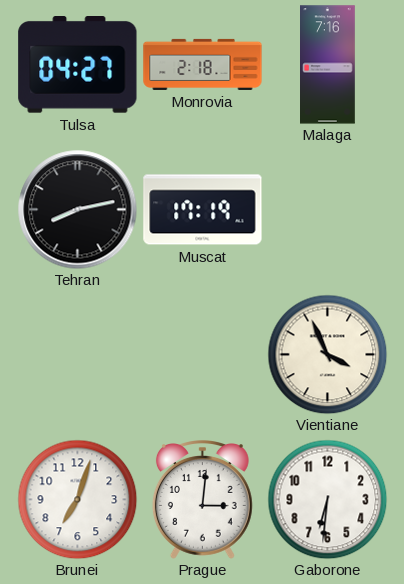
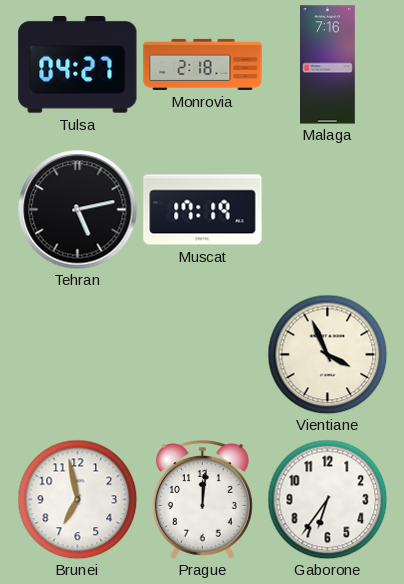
Tehran: 8:13 -> 5:13 (78, 210)
Brunei: 7:03 -> 6:58 (77, 499)
Prague: 3:01 -> 12:01 (202, 500)
Gaborone: 6:31 -> 6:36 (327, 499)
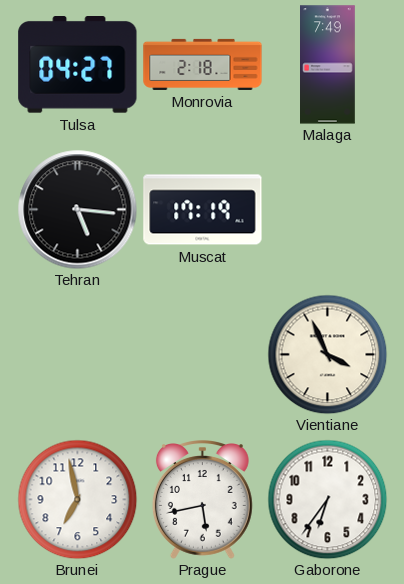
Malaga: 7:16 -> 7:49 (328, 65)
Tehran: 5:13 -> 5:16 (78, 210)
Prague: 12:01 -> 5:43 (202, 500)
